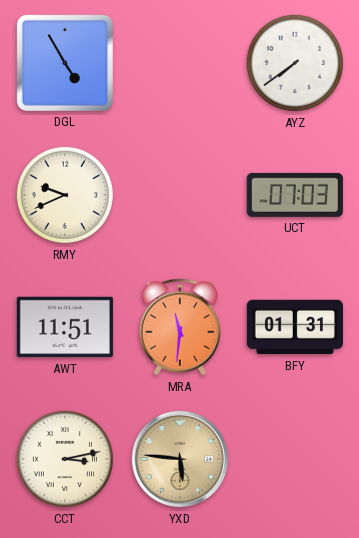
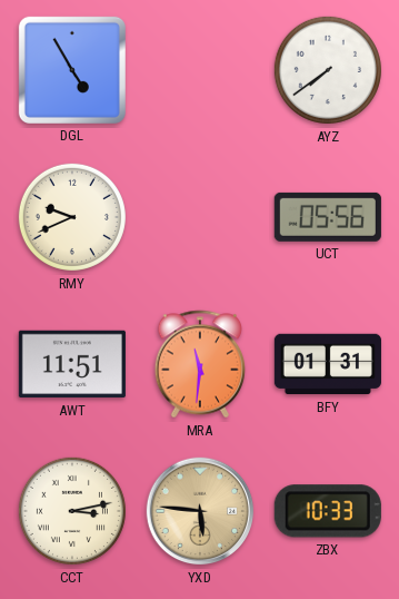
UCT: 07:03 -> 05:56 (328, 217)
ZBX: none -> 10:33 (328, 511)
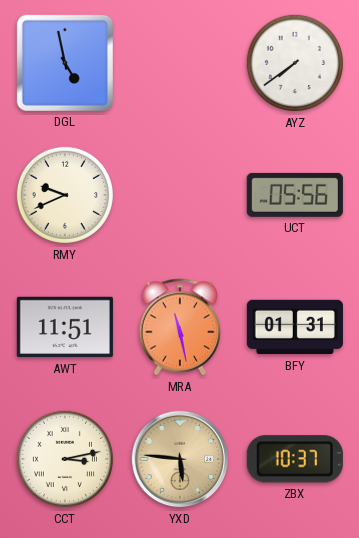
DGL: 4:55 -> 4:58 (65, 63)
MRA: 11:31 -> 11:28 (180, 327)
ZBX: 10:33 -> 10:37 (295, 459)
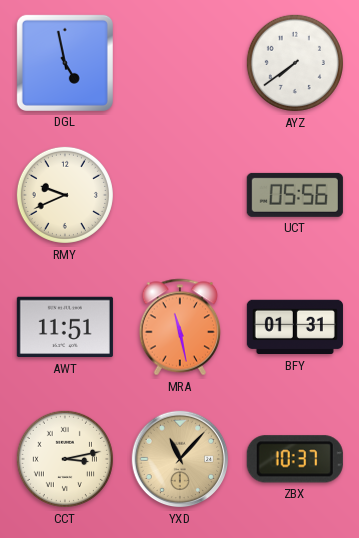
YXD: 5:46 -> 11:07 (180, 459)
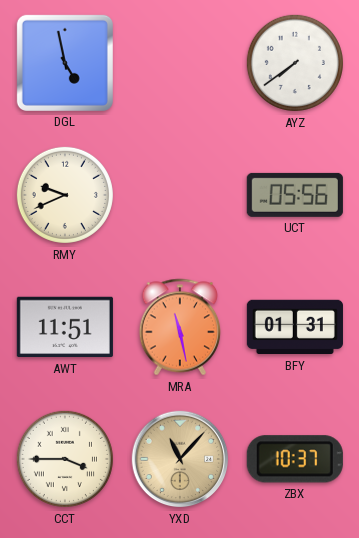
CCT: 3:13 -> 3:45 (65, 459)
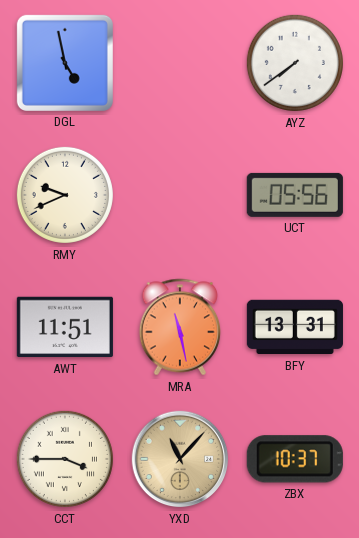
BFY: 01:31 -> 13:31 (295, 327)
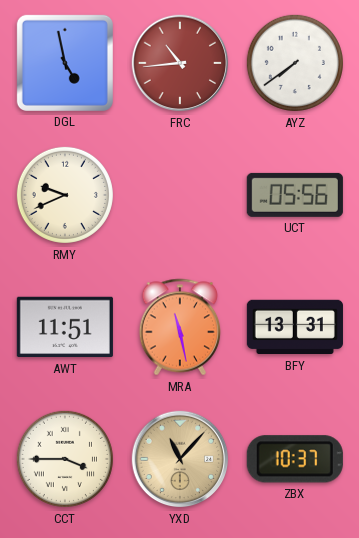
FRC: none -> 10:44 (180, 63)
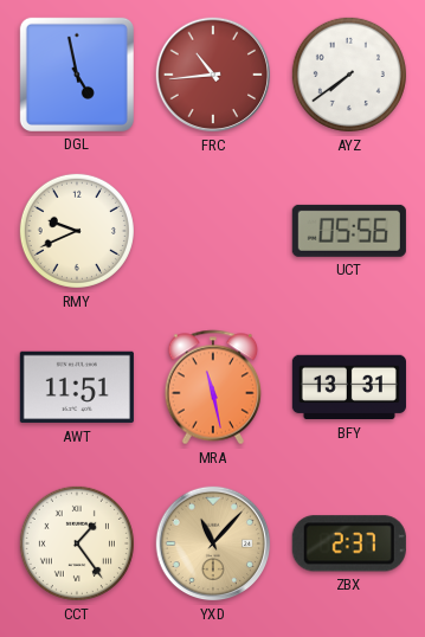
CCT: 3:45 -> 1:24 (77, 543)
ZBX: 10:37 -> 2:37 (349, 543)
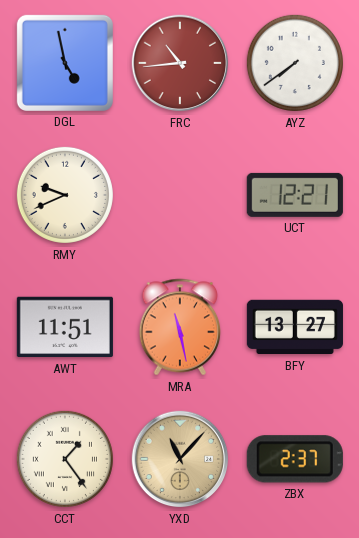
UCT: 05:56 -> 12:21 (295, 195)
BFY: 13:31 -> 13:27 (295, 327)
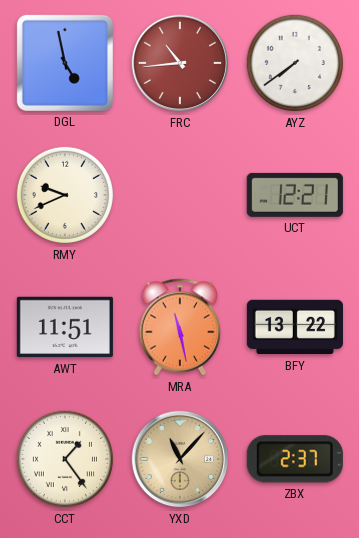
BFY: 13:27 -> 13:22 (295, 327)
